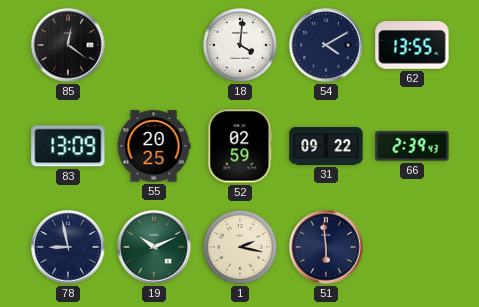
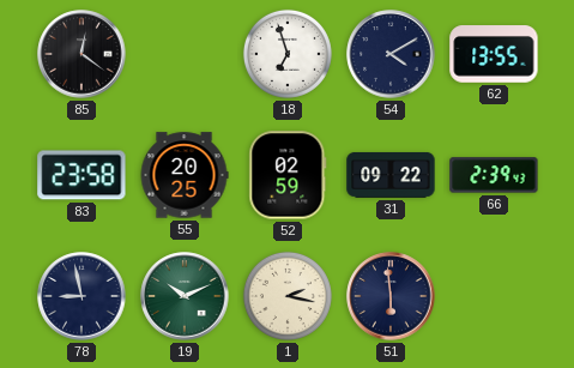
18: 4:01 -> 6:57 (288, 54)
83: 13:09 -> 23:58 (81, 175)
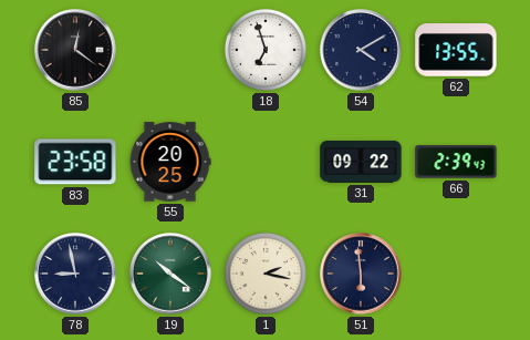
52: 02:59 -> none (288, 175)
19: 10:11 -> 10:21 (170, 274)
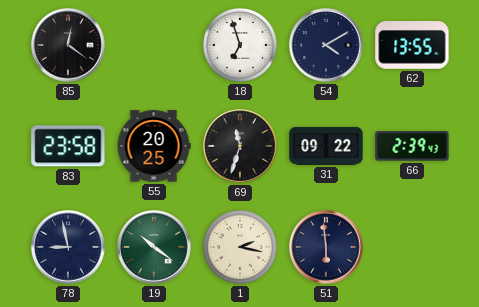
69: none -> 11:33 (240, 146)
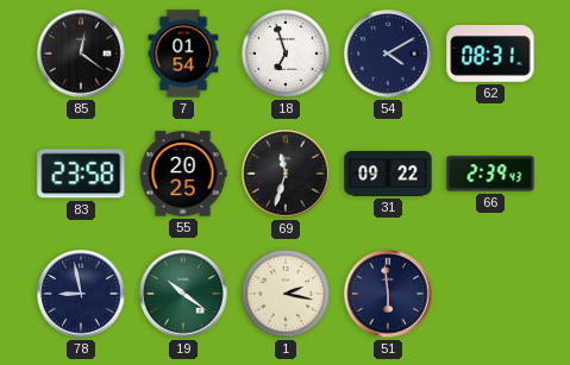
7: none -> 01:54 (183, 54)
62: 13:55 -> 08:31 (490, 54)
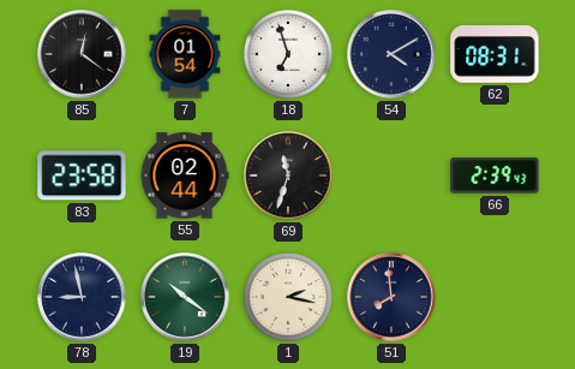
55: 20:25 -> 02:44 (185, 175)
31: 09:22 -> none (388, 174)
51: 5:59 -> 7:59 (391, 297)
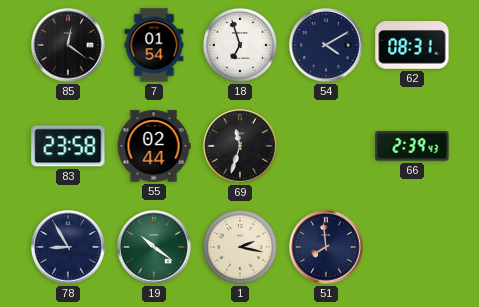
78: 8:58 -> 8:55 (68, 247)
